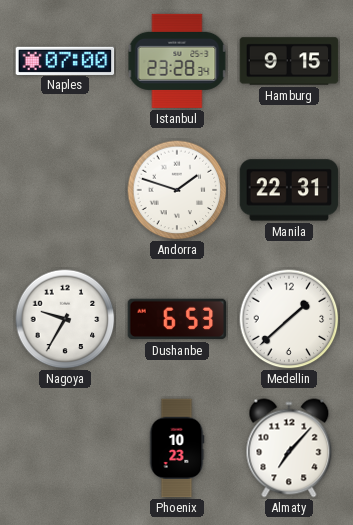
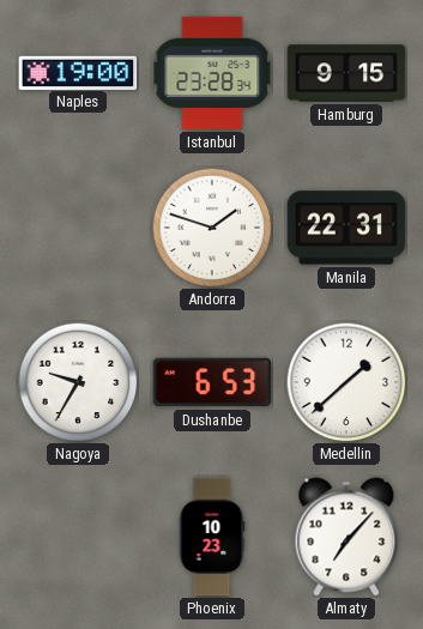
Naples: 07:00 -> 19:00 (78, 72)
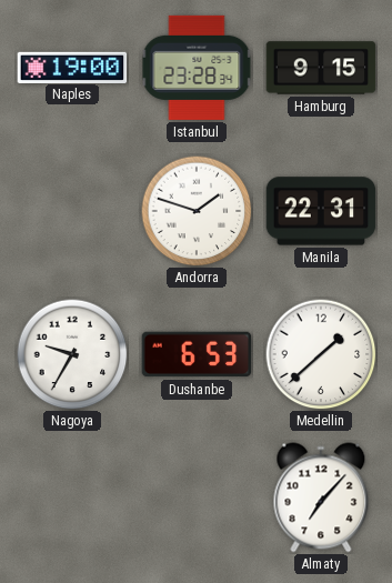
Phoenix: 10:23 -> none (212, 537)
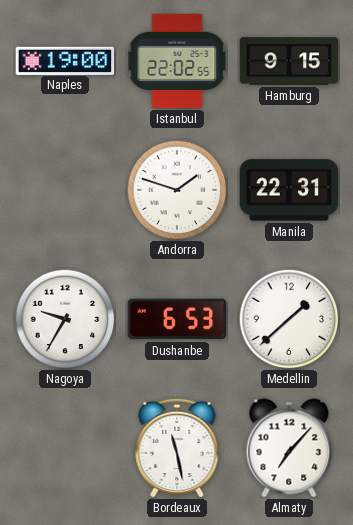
Istanbul: 23:28 -> 22:02 (177, 61)
Bordeaux: none -> 11:28 (177, 448)
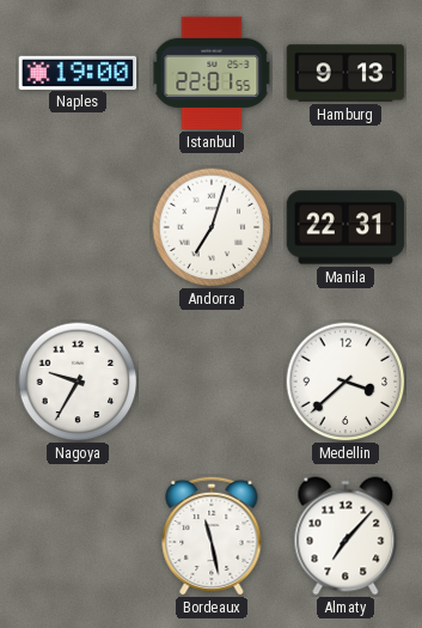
Istanbul: 22:02 -> 22:01 (212, 73)
Hamburg: 9:15 -> 9:13 (345, 73)
Andorra: 1:48 -> 7:03 (212, 227)
Dushanbe: 6:53 -> none (177, 319)
Medellin: 1:38 -> 3:38 (345, 382)
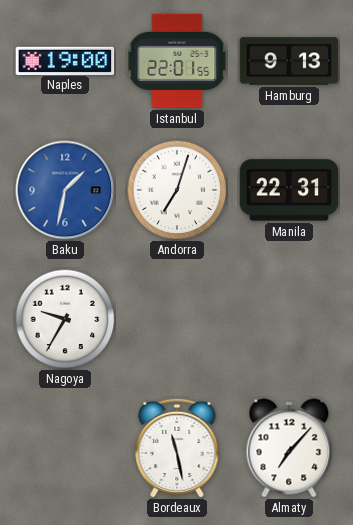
Baku: none -> 1:32 (65, 190)
Medellin: 3:38 -> none (345, 382)
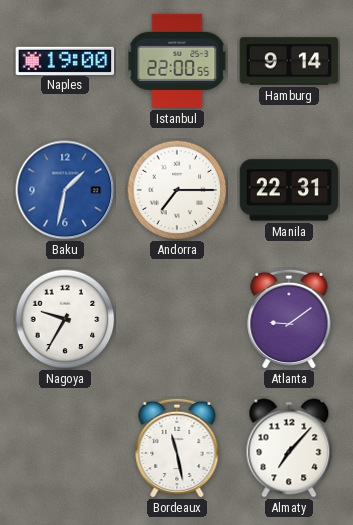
Istanbul: 22:01 -> 22:00 (177, 61)
Hamburg: 9:13 -> 9:14 (289, 61)
Andorra: 7:03 -> 7:15 (177, 190)
Atlanta: none -> 9:09 (289, 319)
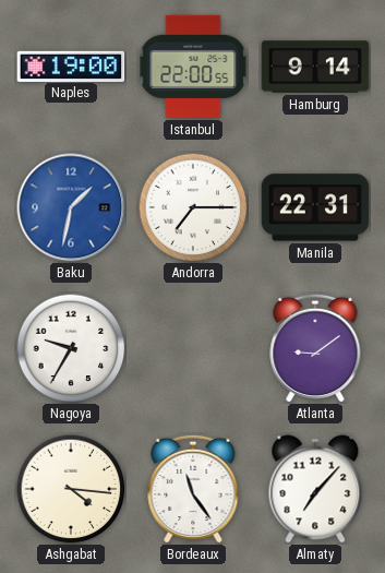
Ashgabat: none -> 4:16 (71, 489)
Bordeaux: 11:28 -> 11:24 (193, 489)
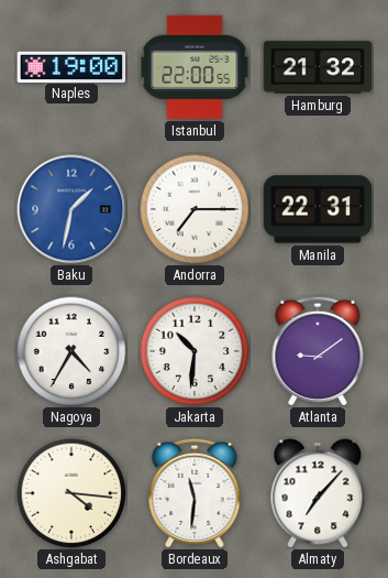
Hamburg: 9:14 -> 21:32 (318, 67)
Nagoya: 9:35 -> 4:35 (71, 351)
Jakarta: none -> 10:31 (195, 351)
Bordeaux: 11:24 -> 11:31 (195, 493)
